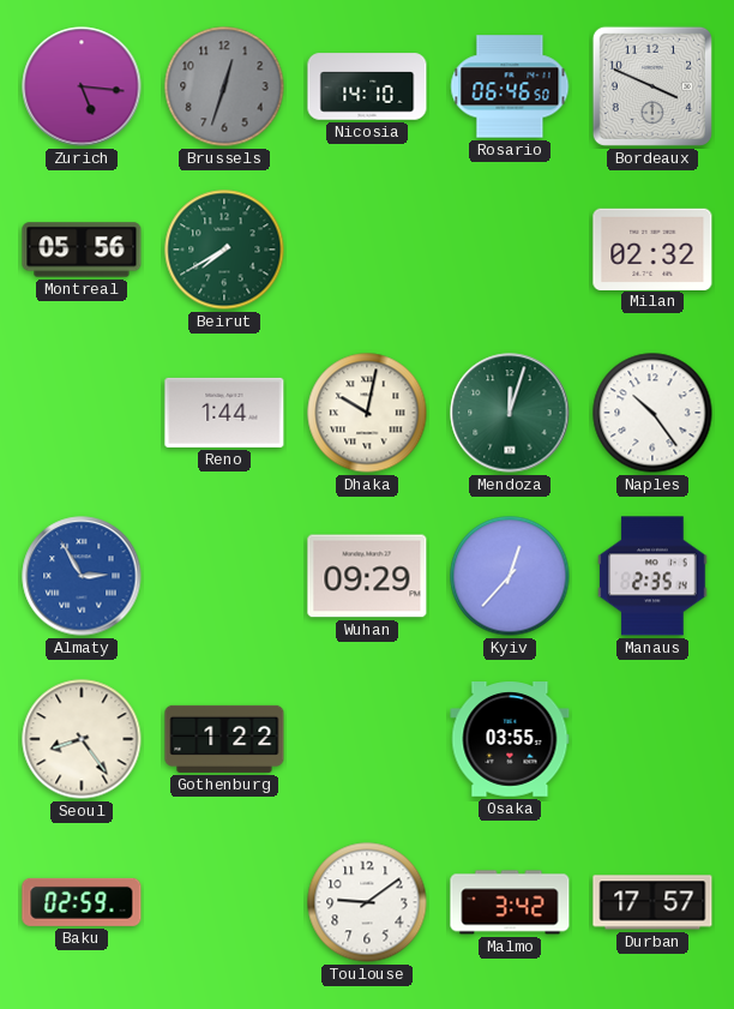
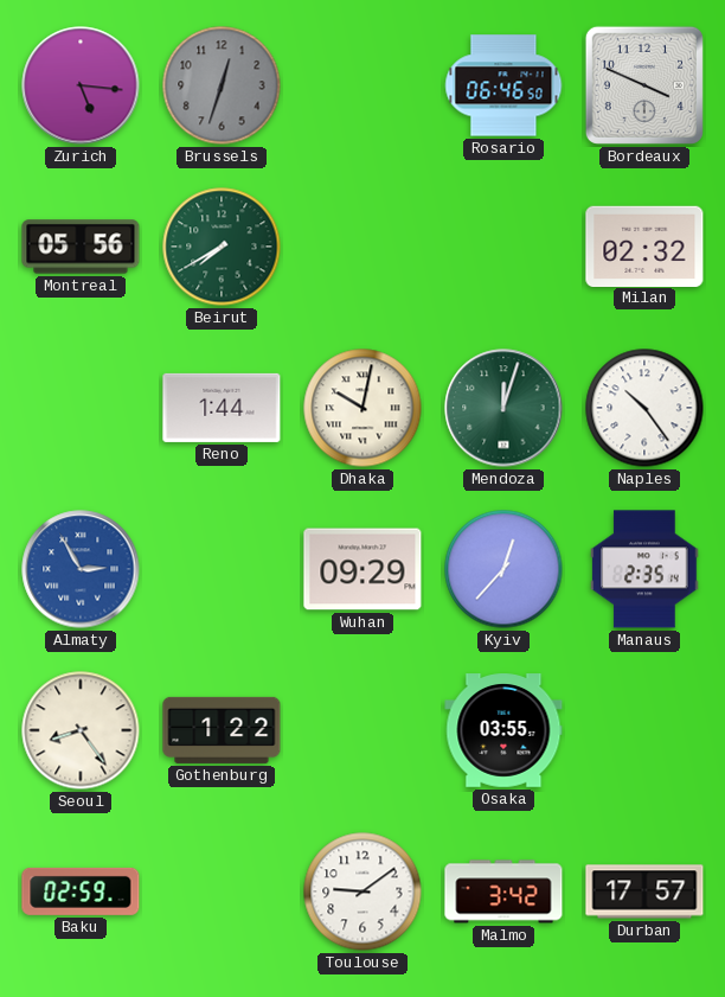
Nicosia: 14:10 -> none (367, 86)
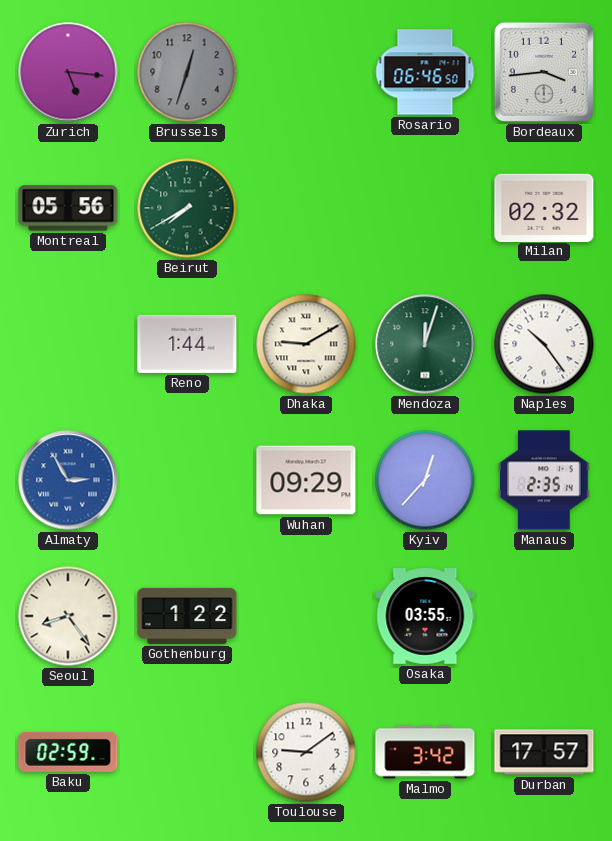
Bordeaux: 3:49 -> 3:44 (544, 72)
Dhaka: 10:02 -> 9:10 (306, 344)
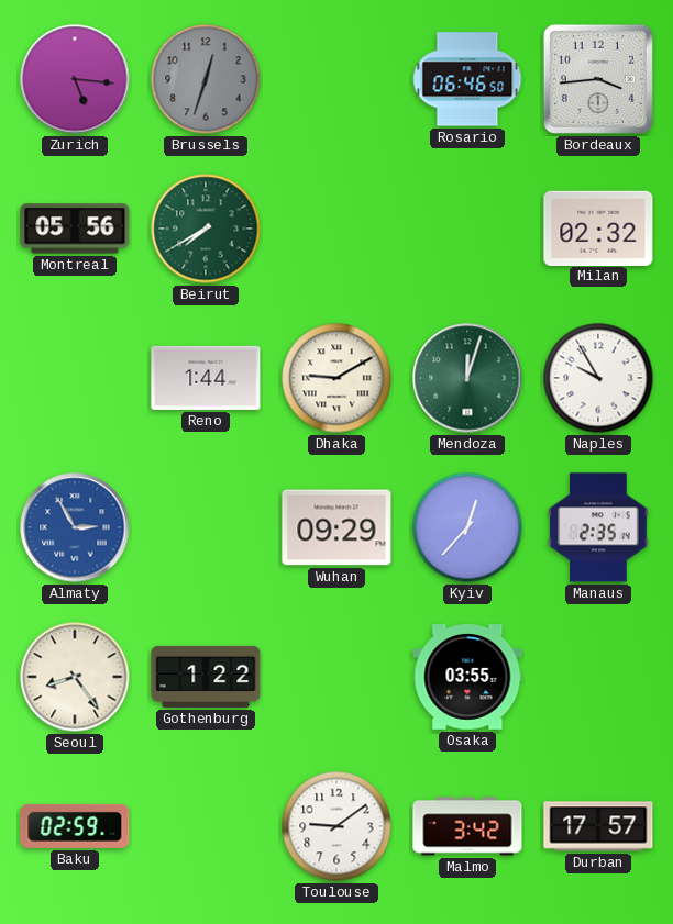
Naples: 10:24 -> 9:55 (598, 378)
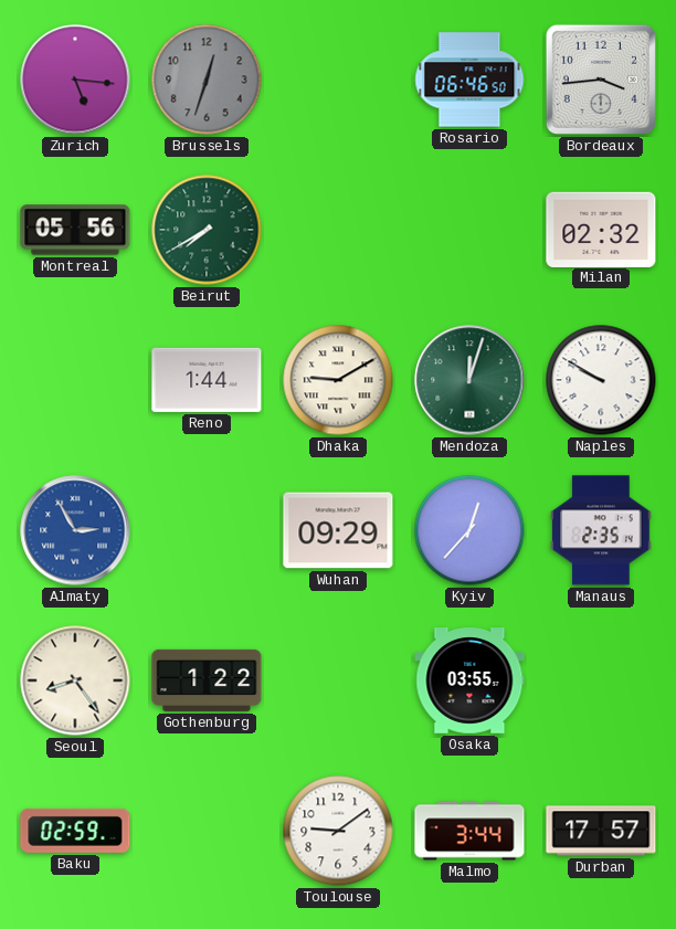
Naples: 9:55 -> 9:50 (601, 380)
Malmo: 3:42 -> 3:44 (469, 831)
